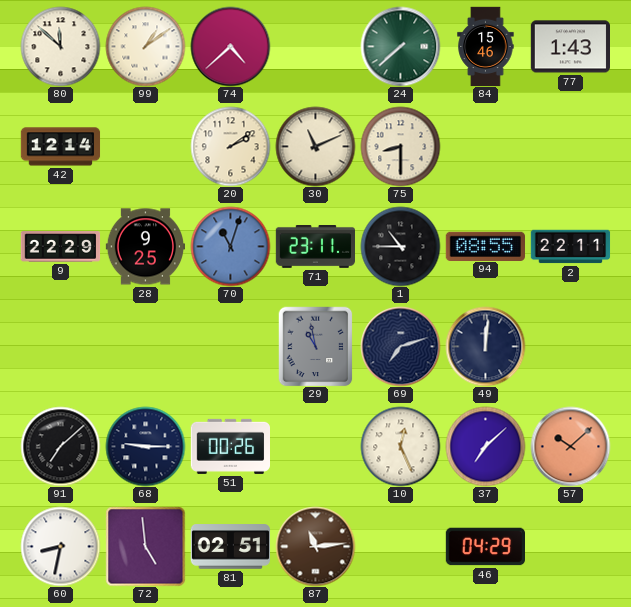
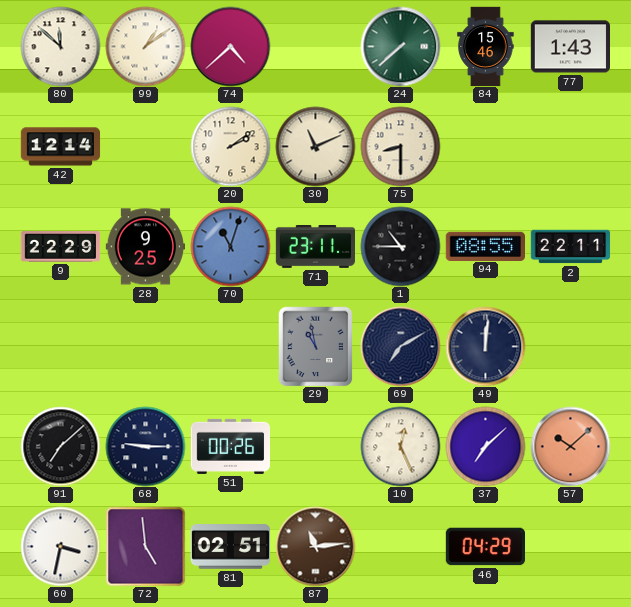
69: 7:12 -> 7:10 (400, 346)
60: 8:32 -> 3:32 (60, 546)
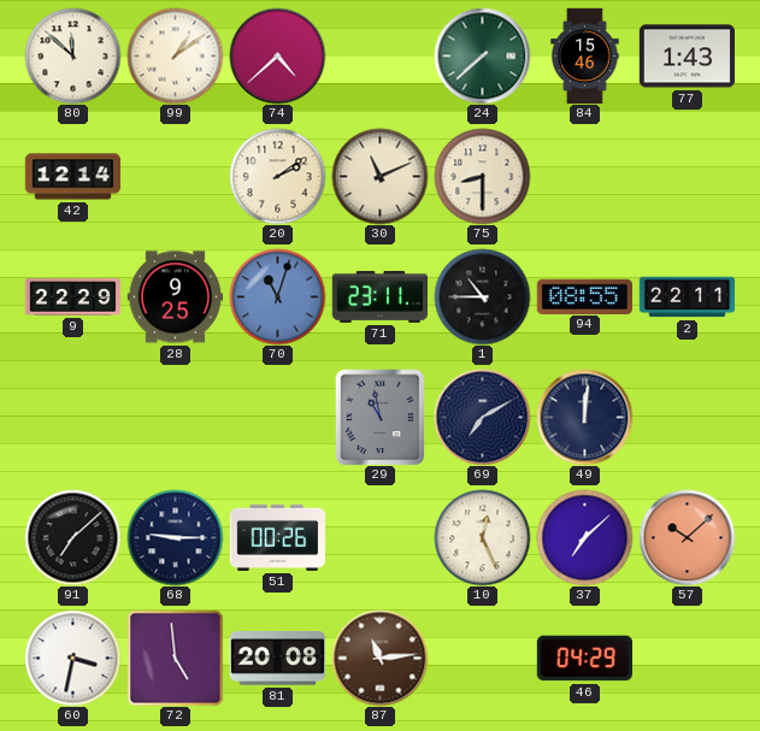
81: 02:51 -> 20:08 (277, 659)
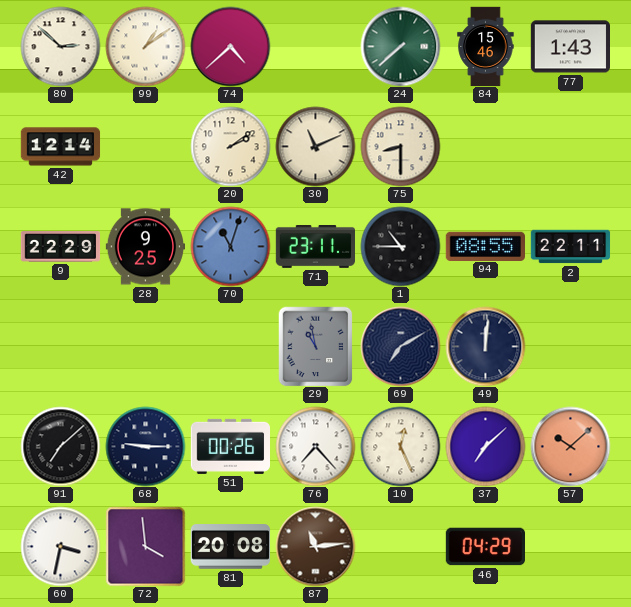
80: 11:52 -> 2:52 (60, 46)
76: none -> 7:23 (315, 446)
72: 4:59 -> 3:59 (145, 546)
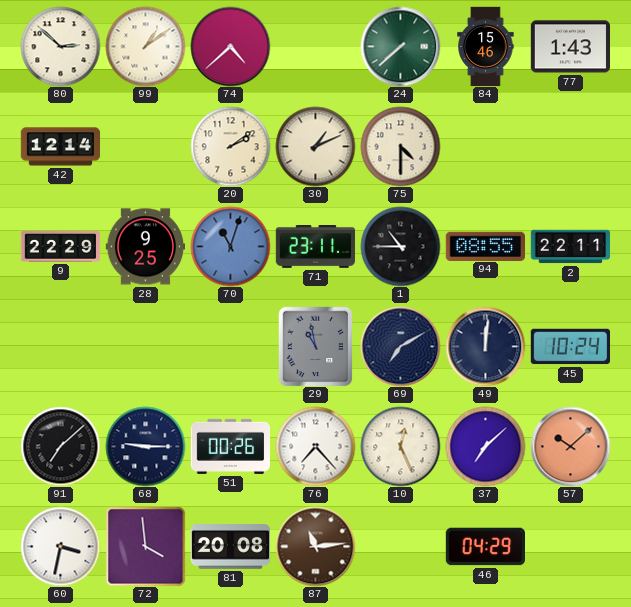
30: 11:11 -> 1:11 (315, 146)
75: 8:30 -> 4:30 (400, 146)
45: none -> 10:24 (570, 347)
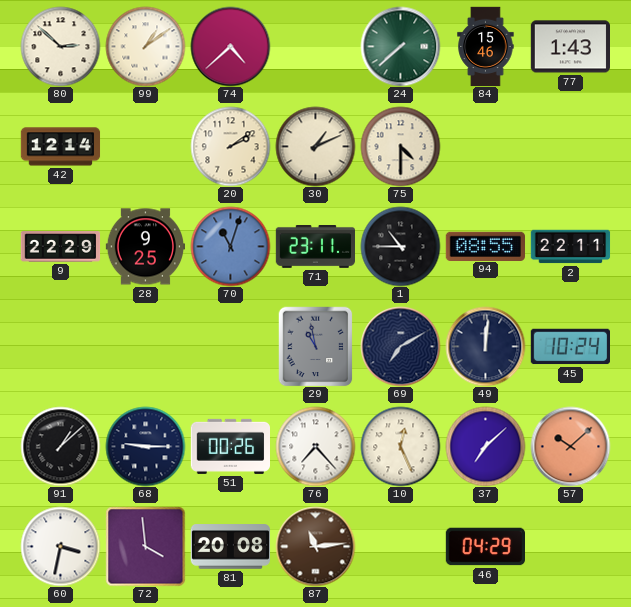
91: 7:08 -> 1:08 (60, 446)
